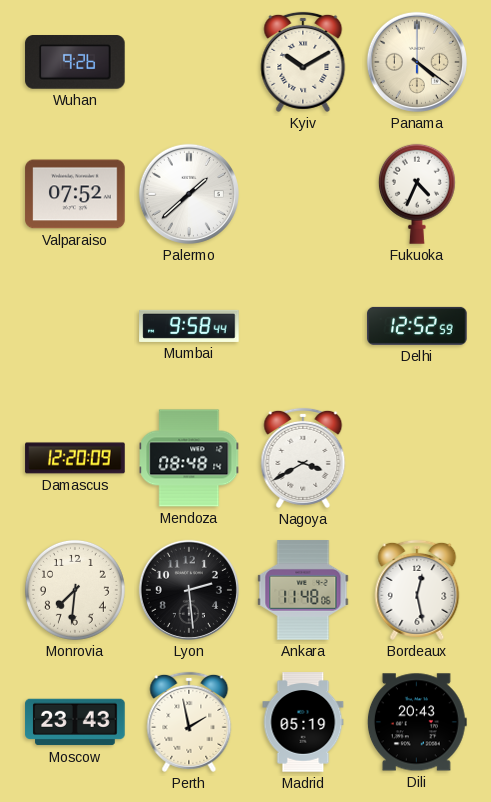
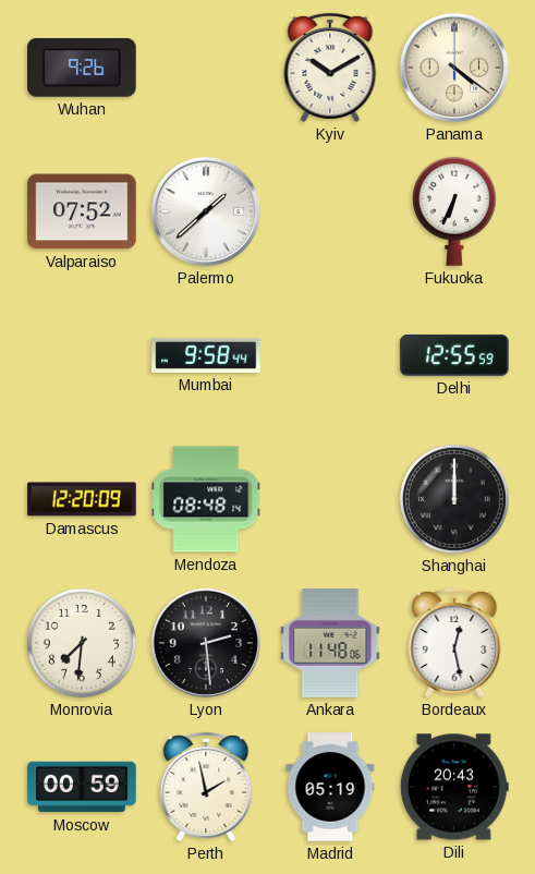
Fukuoka: 4:34 -> 6:34 (454, 211)
Delhi: 12:52 -> 12:55 (454, 355)
Nagoya: 3:40 -> none (303, 458)
Shanghai: none -> 12:00 (454, 499)
Moscow: 23:43 -> 00:59 (82, 787)
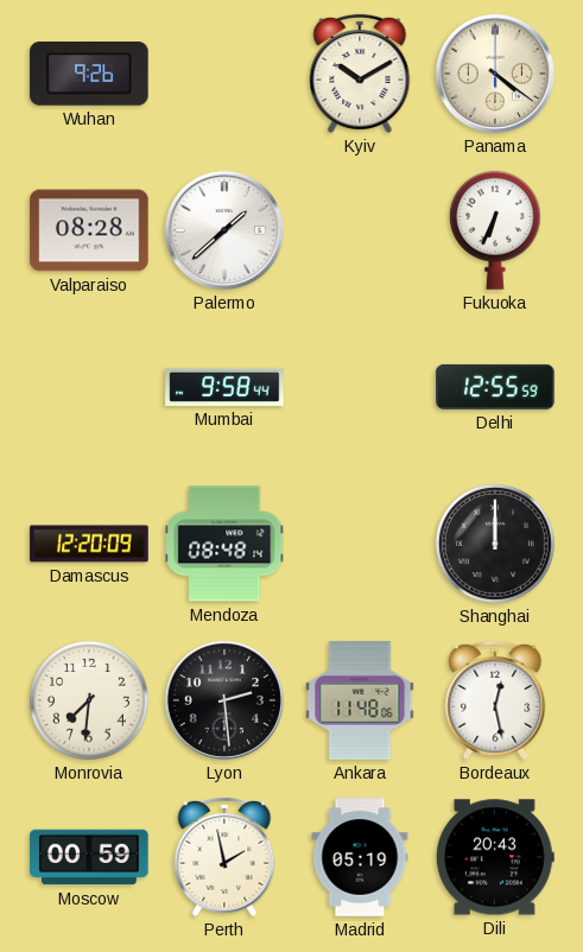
Valparaiso: 07:52 -> 08:28 (89, 230)
